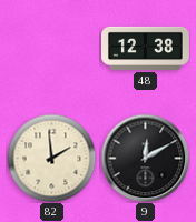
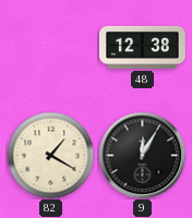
82: 1:59 -> 1:20 (50, 155)
9: 12:10 -> 12:05 (142, 155)
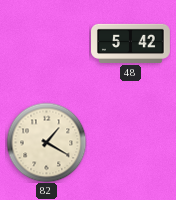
48: 12:38 -> 5:42 (131, 43)
9: 12:05 -> none (142, 155)
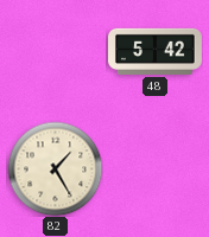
82: 1:20 -> 1:25 (55, 168)
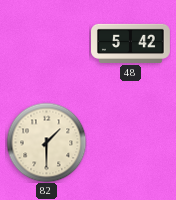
82: 1:25 -> 1:30 (46, 142)
